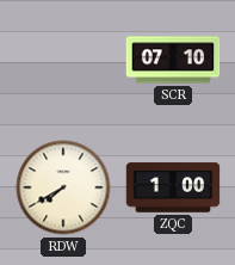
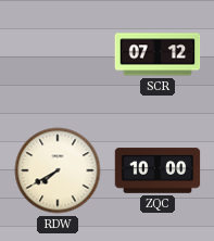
SCR: 07:10 -> 07:12 (158, 54)
ZQC: 1:00 -> 10:00 (158, 170)
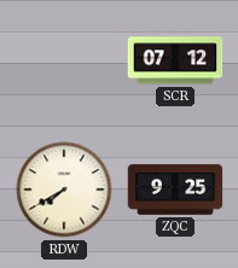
ZQC: 10:00 -> 9:25 (175, 190)
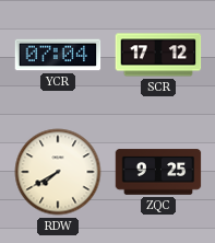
YCR: none -> 07:04 (58, 55)
SCR: 07:12 -> 17:12 (158, 55)
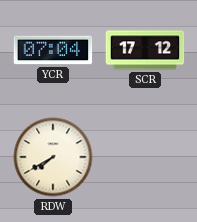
ZQC: 9:25 -> none (158, 172)
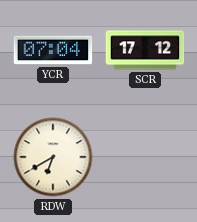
RDW: 7:40 -> 6:40 (53, 157)
